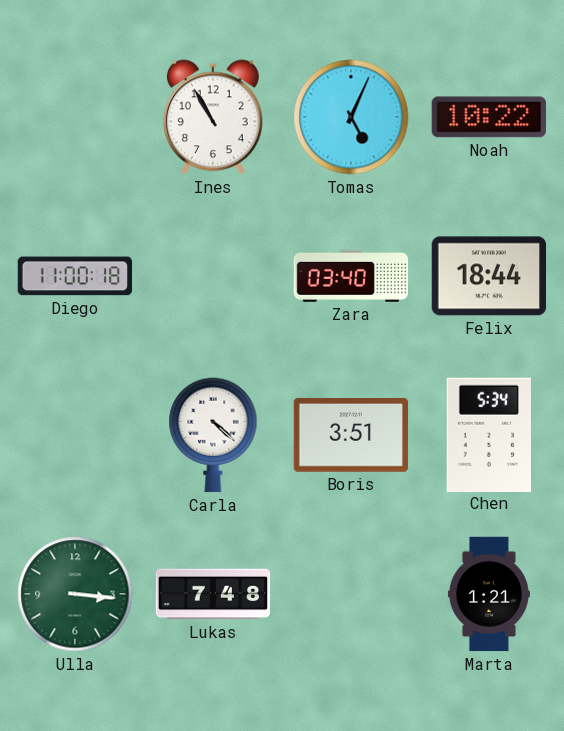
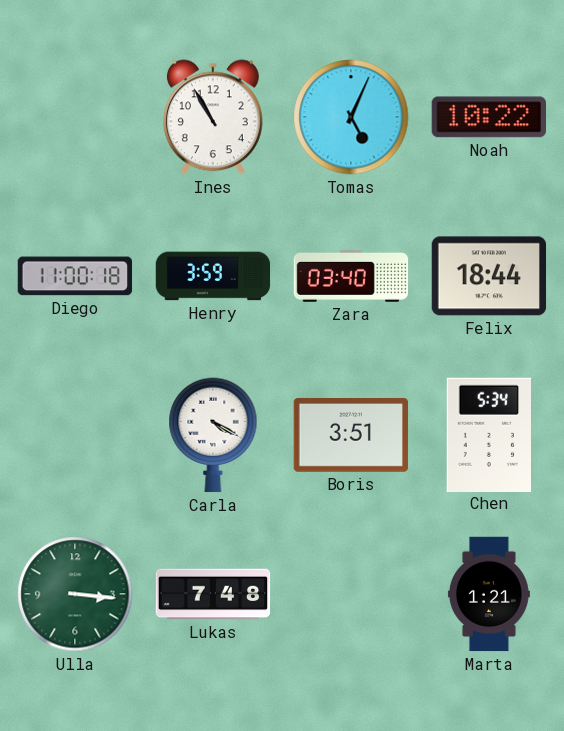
Henry: none -> 3:59 (213, 276)
Carla: 4:22 -> 4:20 (213, 435)
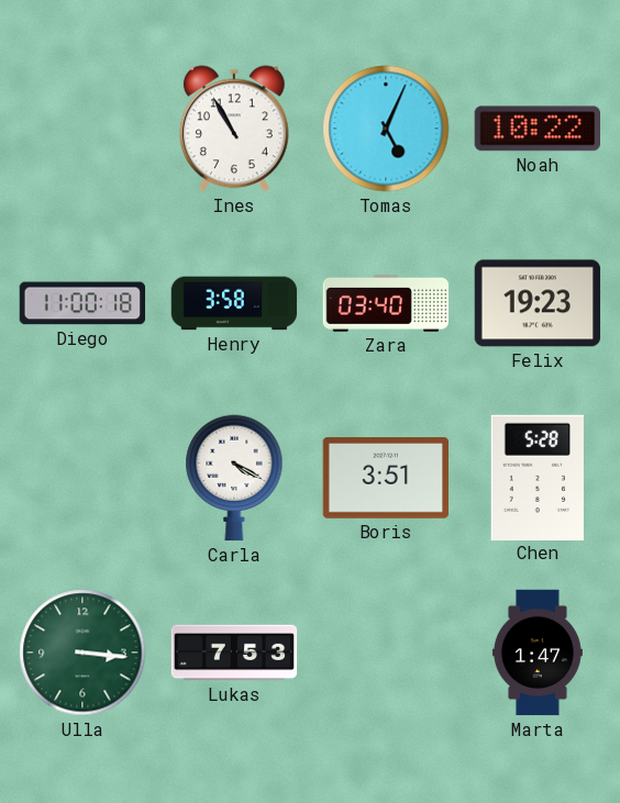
Henry: 3:59 -> 3:58 (234, 303)
Felix: 18:44 -> 19:23 (538, 303)
Chen: 5:34 -> 5:28 (538, 477)
Lukas: 7:48 -> 7:53 (234, 653)
Marta: 1:21 -> 1:47 (538, 653)
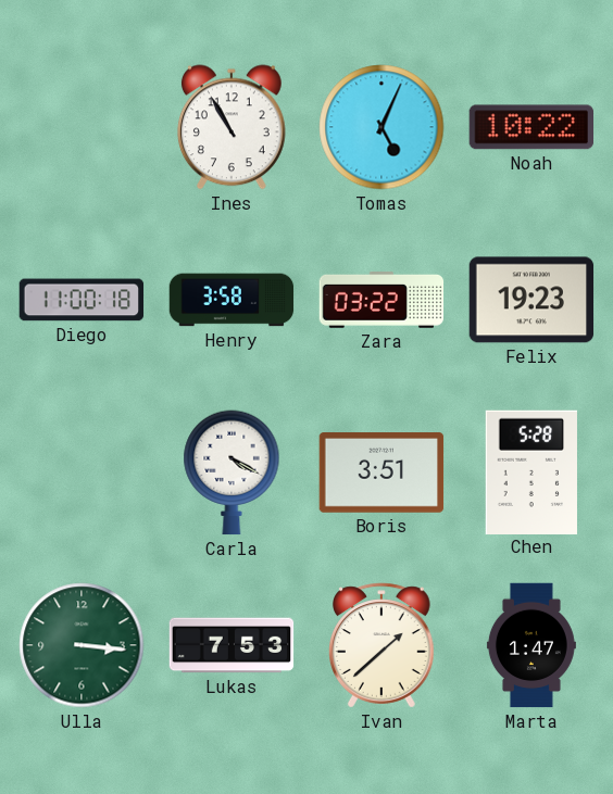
Zara: 03:40 -> 03:22 (381, 300)
Ivan: none -> 1:38 (383, 645)
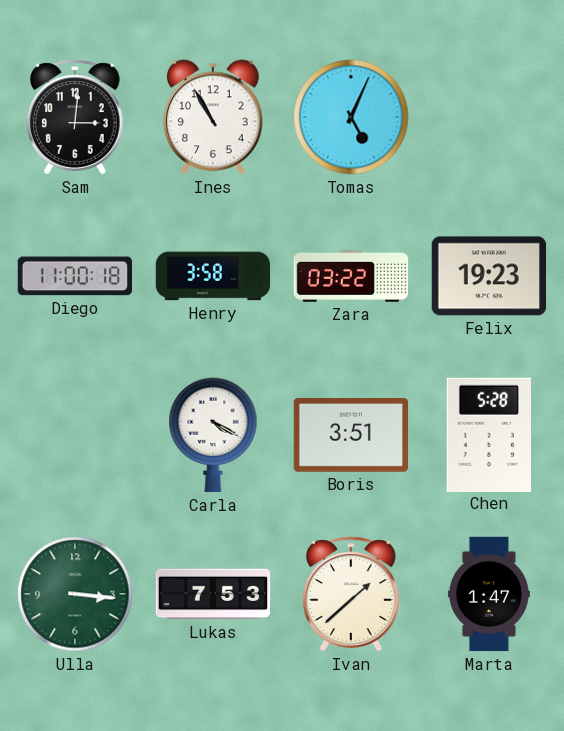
Sam: none -> 3:01 (76, 117)
Noah: 10:22 -> none (530, 127)
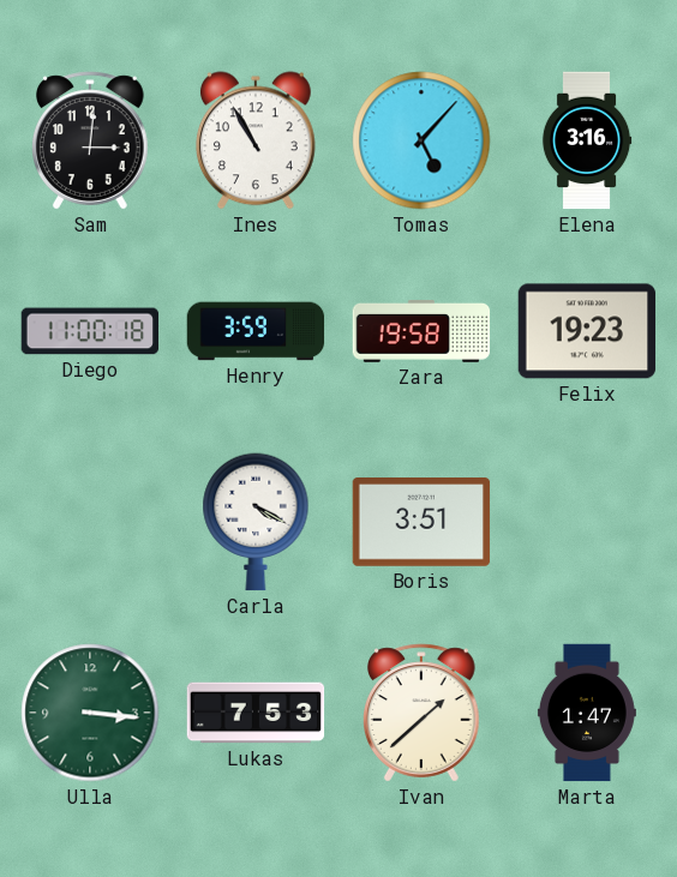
Tomas: 5:04 -> 5:07 (421, 140)
Elena: none -> 3:16 (587, 140)
Henry: 3:58 -> 3:59 (256, 331)
Zara: 03:22 -> 19:58 (421, 331)
Chen: 5:28 -> none (489, 434)
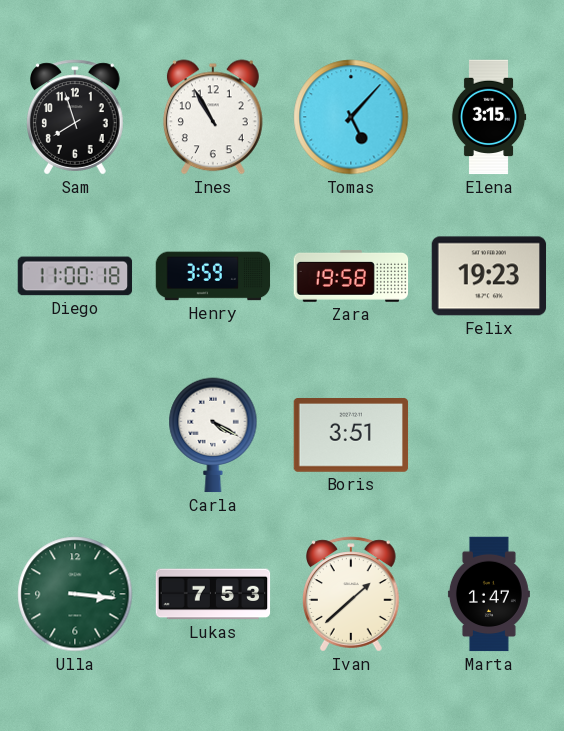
Sam: 3:01 -> 7:57 (76, 117)
Elena: 3:16 -> 3:15 (489, 117)
